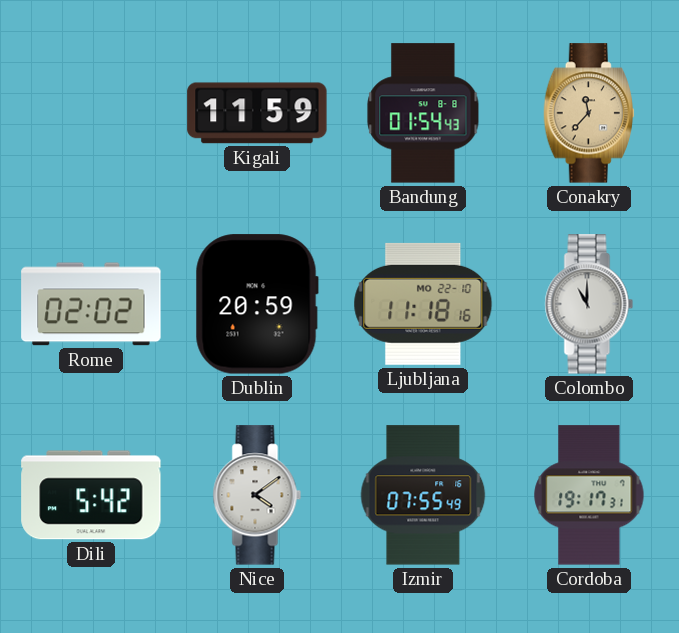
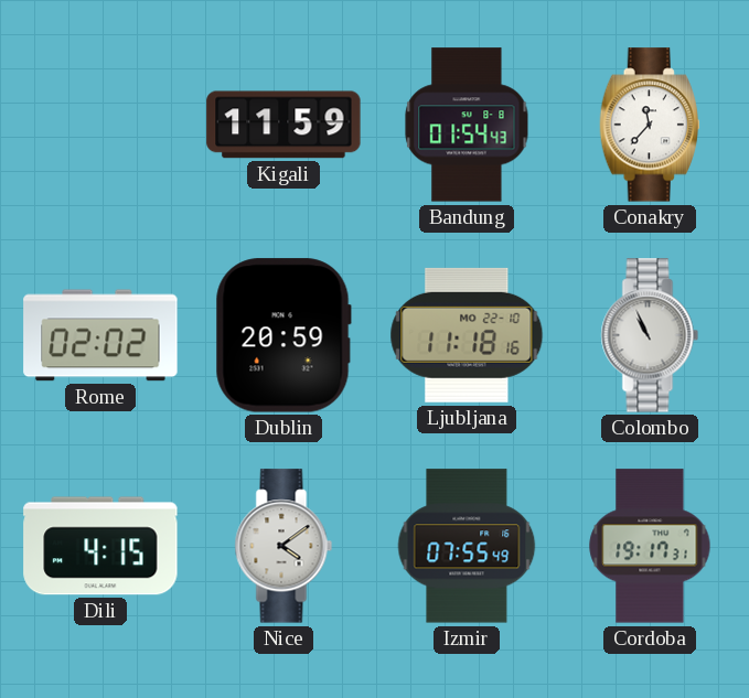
Conakry dial: champagne -> white (650, 125)
Colombo: 11:00 -> 10:56 (650, 335)
Dili: 5:42 -> 4:15 (100, 546)
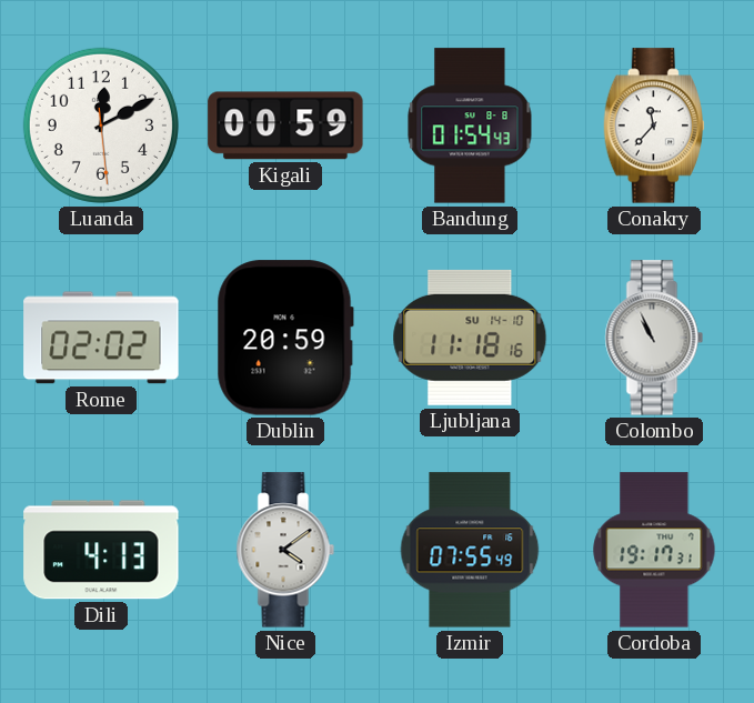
Luanda: none -> 12:10 (101, 125)
Kigali: 11:59 -> 00:59 (285, 125)
Ljubljana date: MO 22-10 -> SU 14-10 (470, 338)
Dili: 4:15 -> 4:13 (101, 550)
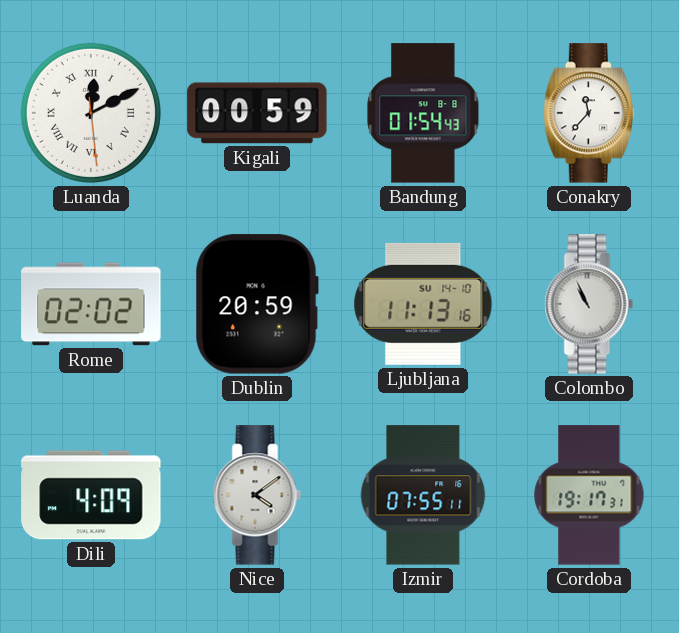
Luanda numerals: Arabic -> Roman (91, 113)
Ljubljana: 11:18 -> 11:13 (423, 304)
Dili: 4:13 -> 4:09 (91, 495)
Izmir: 07:55:49 -> 07:55:11 (423, 495)
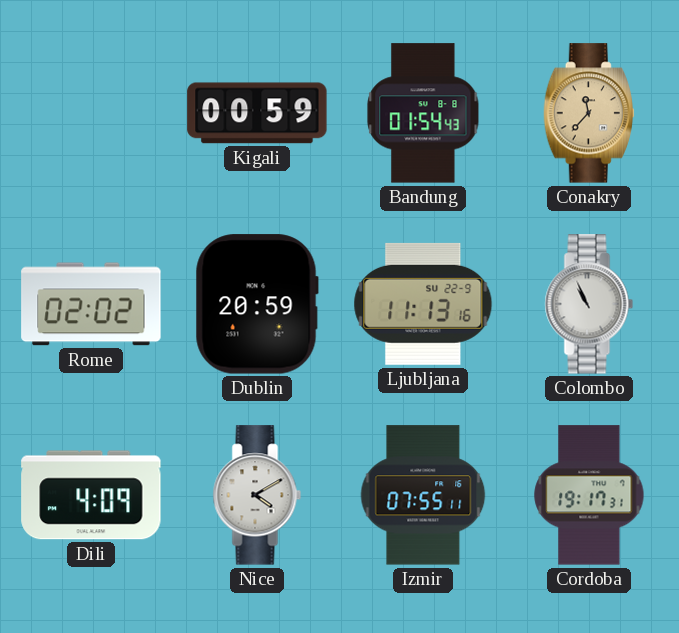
Luanda: 12:10 -> none (91, 113)
Conakry dial: white -> champagne (589, 113)
Ljubljana date: SU 14-10 -> SU 22-9 (423, 304)
Nice: 4:09 -> 4:10 (257, 495)
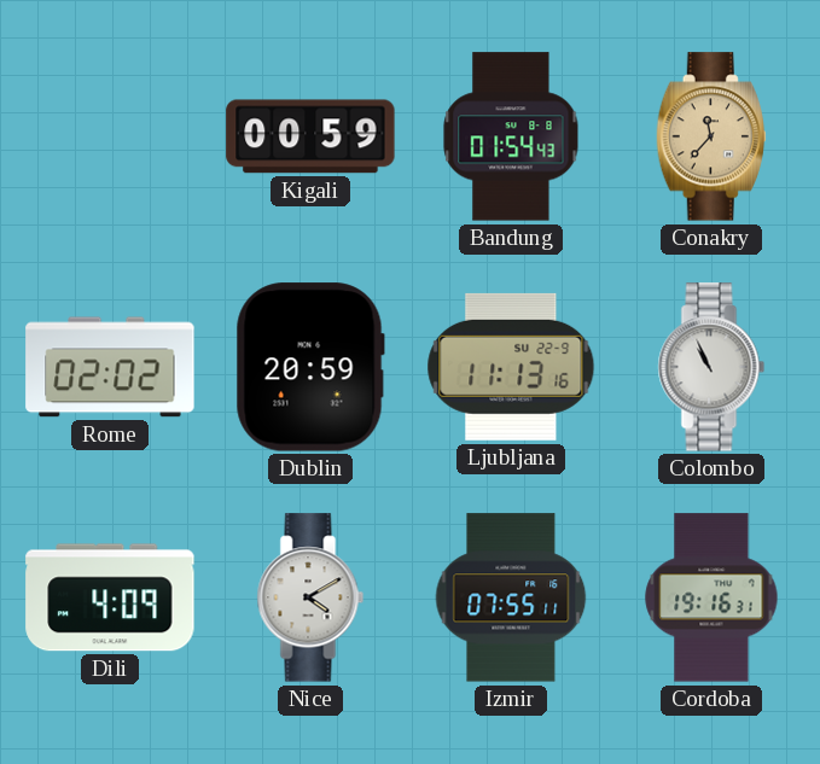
Cordoba: 19:17 -> 19:16 (711, 597)
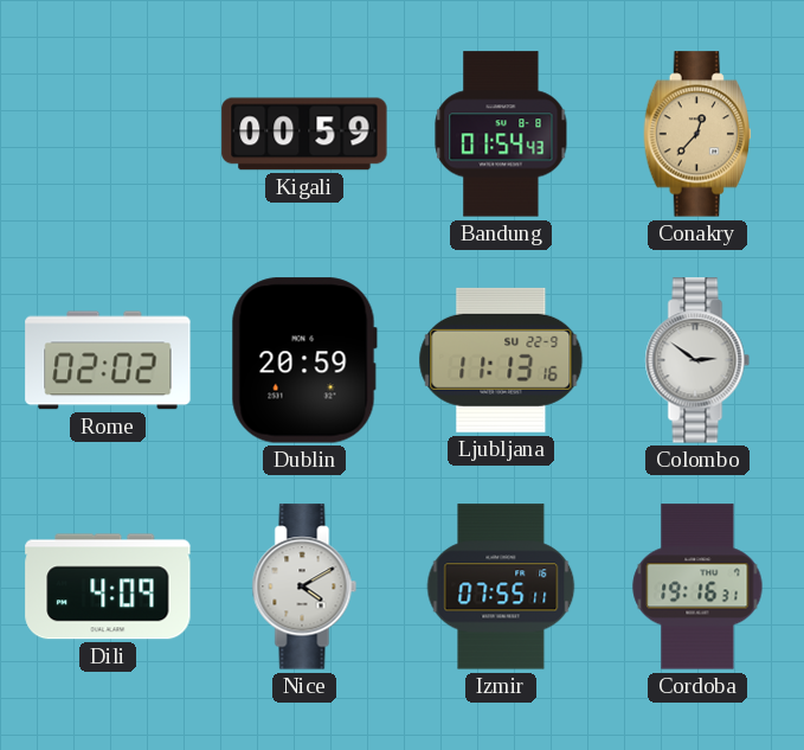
Conakry: 11:37 -> 12:37 (697, 134)
Colombo: 10:56 -> 2:51 (697, 360)
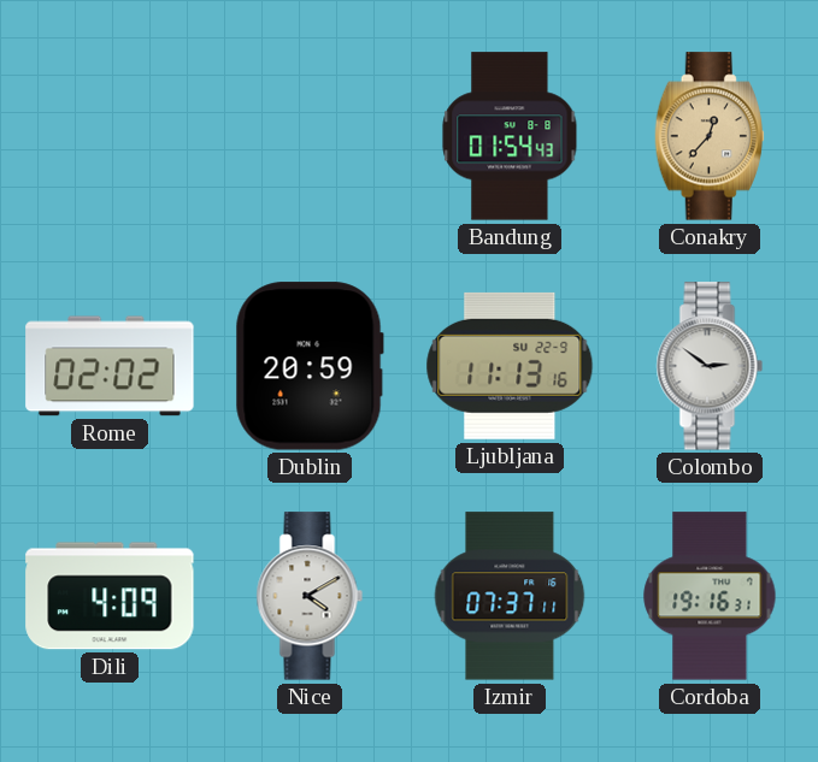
Kigali: 00:59 -> none (304, 134)
Izmir: 07:55 -> 07:37 (510, 596)
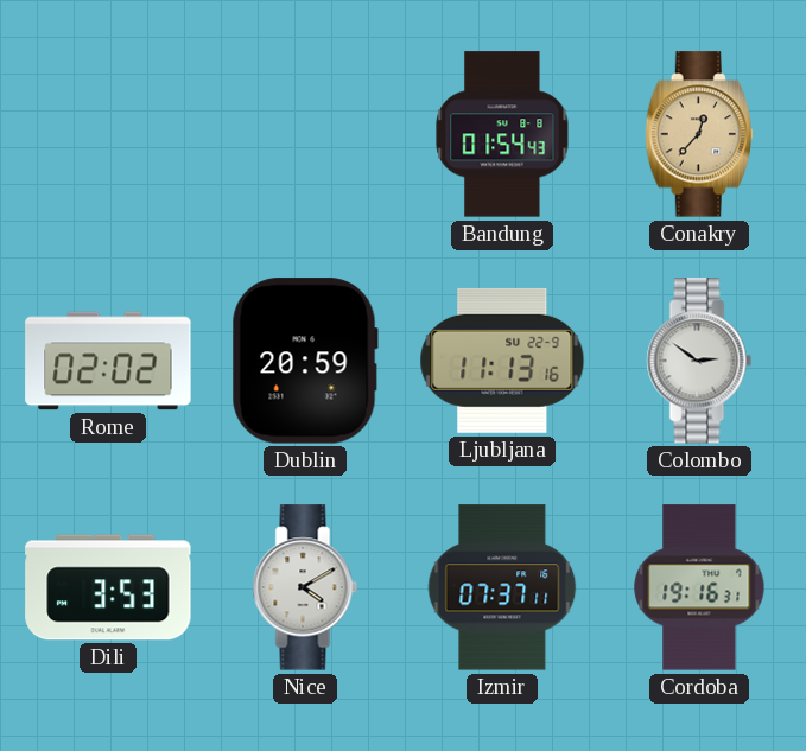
Dili: 4:09 -> 3:53 (108, 587)
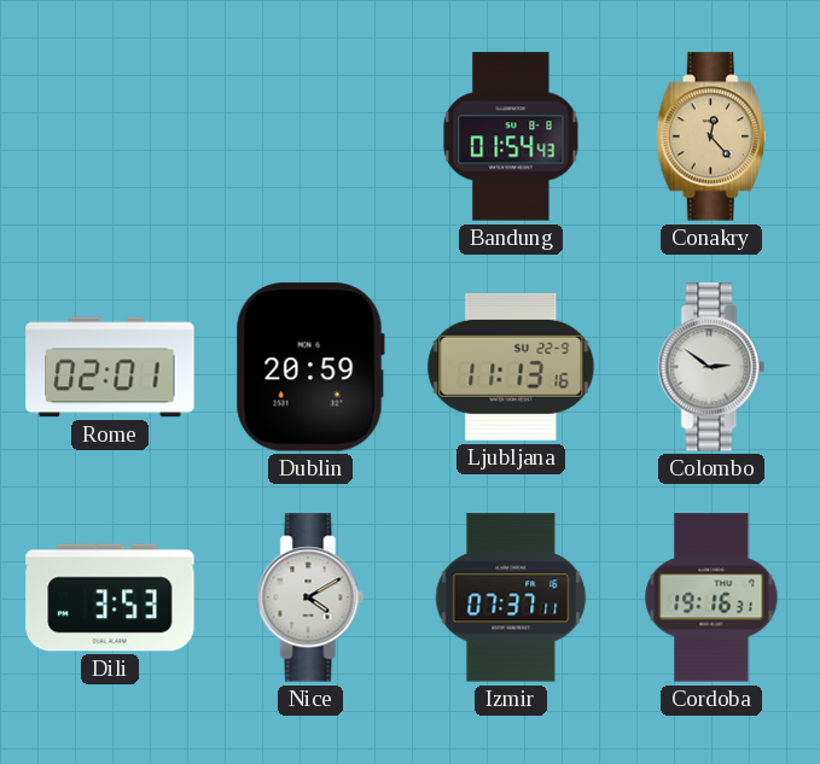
Conakry: 12:37 -> 12:23 (711, 136)
Rome: 02:02 -> 02:01 (110, 367)
